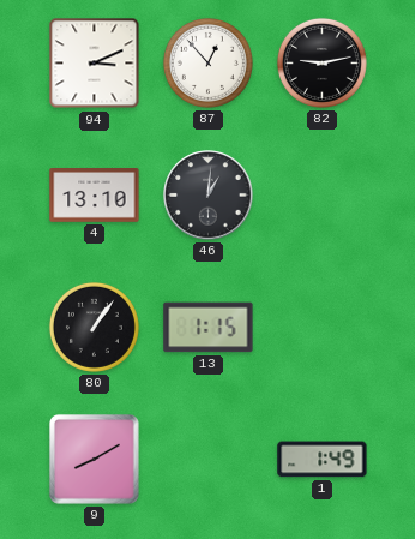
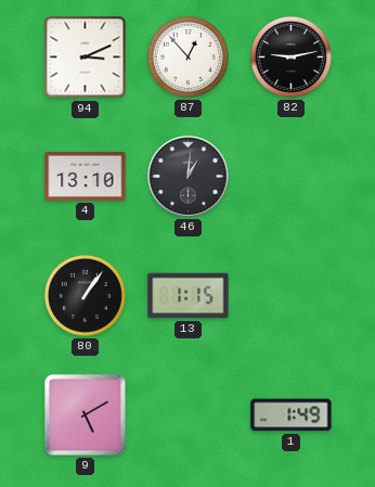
9: 8:10 -> 5:10 (86, 415)
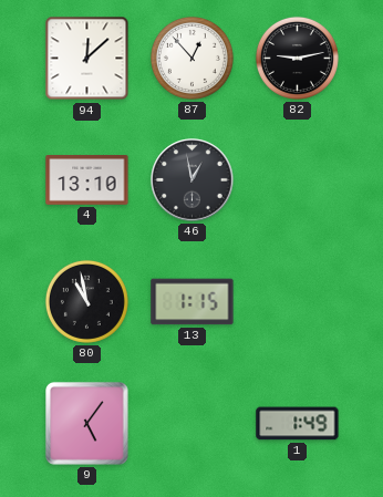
94: 3:11 -> 12:08 (87, 59)
46: 1:01 -> 12:58 (193, 180)
80: 1:06 -> 10:58 (86, 301)
9: 5:10 -> 5:06 (87, 424)
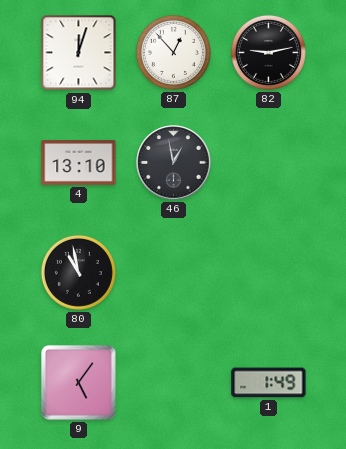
94: 12:08 -> 12:03 (79, 53)
13: 1:15 -> none (193, 302)
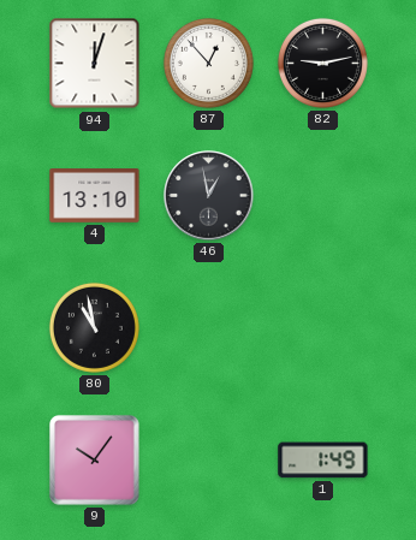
9: 5:06 -> 10:06 (95, 461)
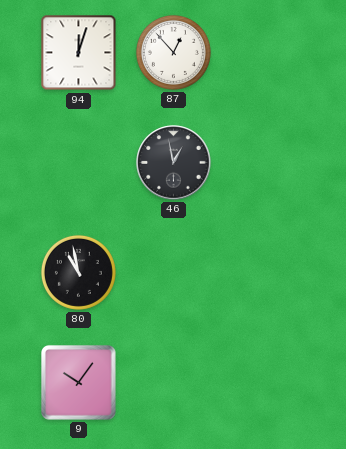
82: 9:13 -> none (322, 63)
4: 13:10 -> none (95, 196)
1: 1:49 -> none (323, 461)
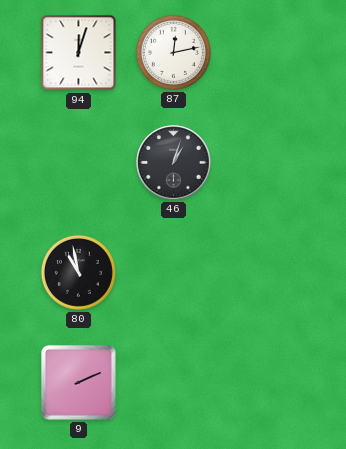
87: 12:53 -> 12:13 (173, 52)
46: 12:58 -> 1:03 (174, 163)
9: 10:06 -> 2:11 (79, 383)
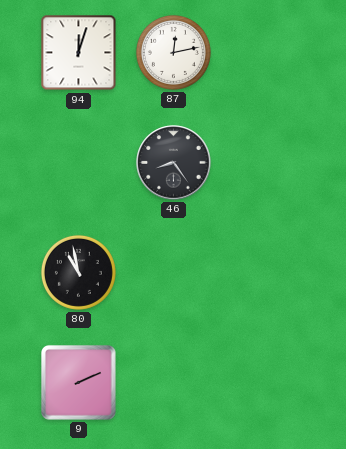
46: 1:03 -> 8:24 (174, 163)
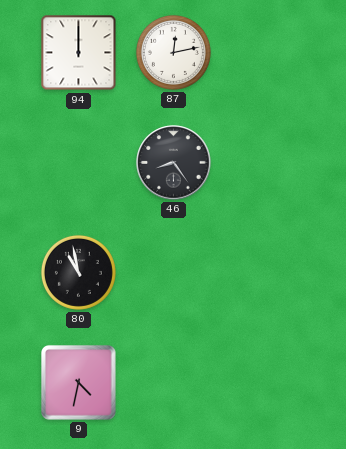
94: 12:03 -> 12:00 (79, 53)
9: 2:11 -> 4:32 (79, 383)
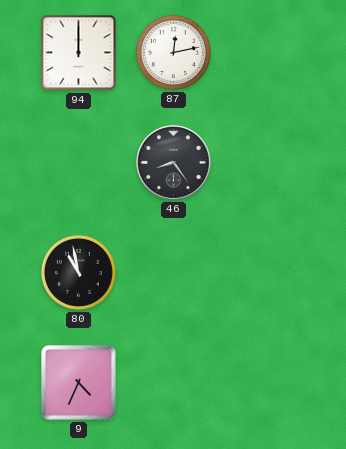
9: 4:32 -> 4:34 (79, 383)
